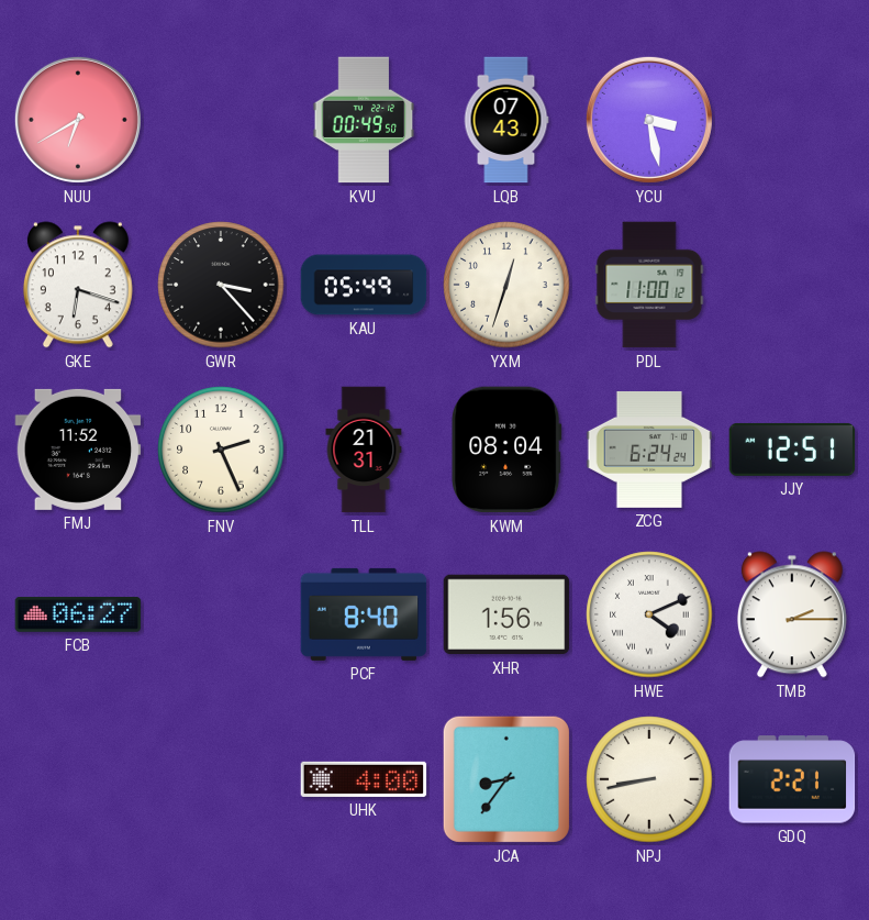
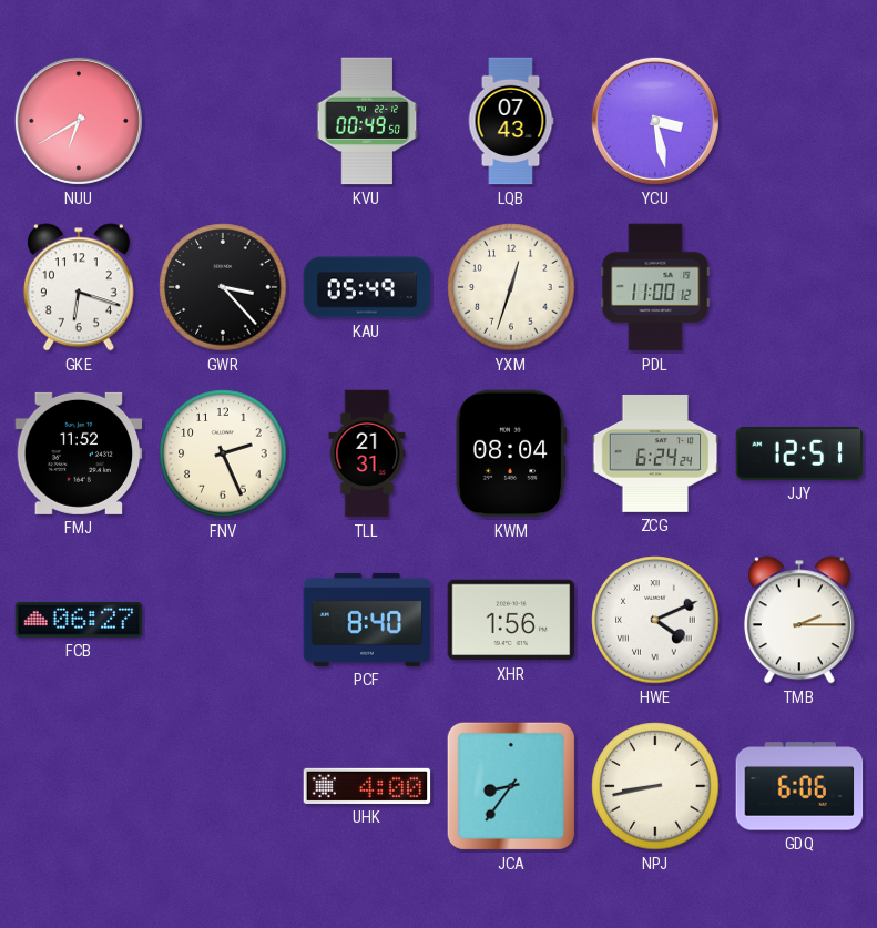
GDQ: 2:21 -> 6:06 (799, 786)
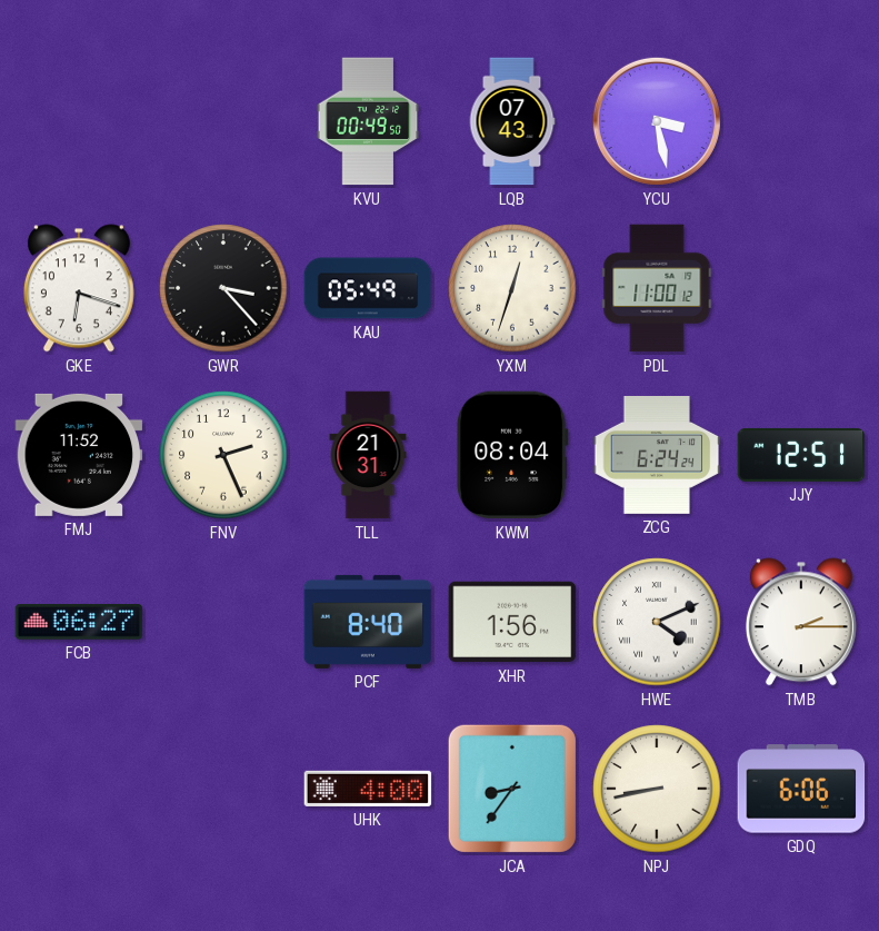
NUU: 6:40 -> none (79, 121)
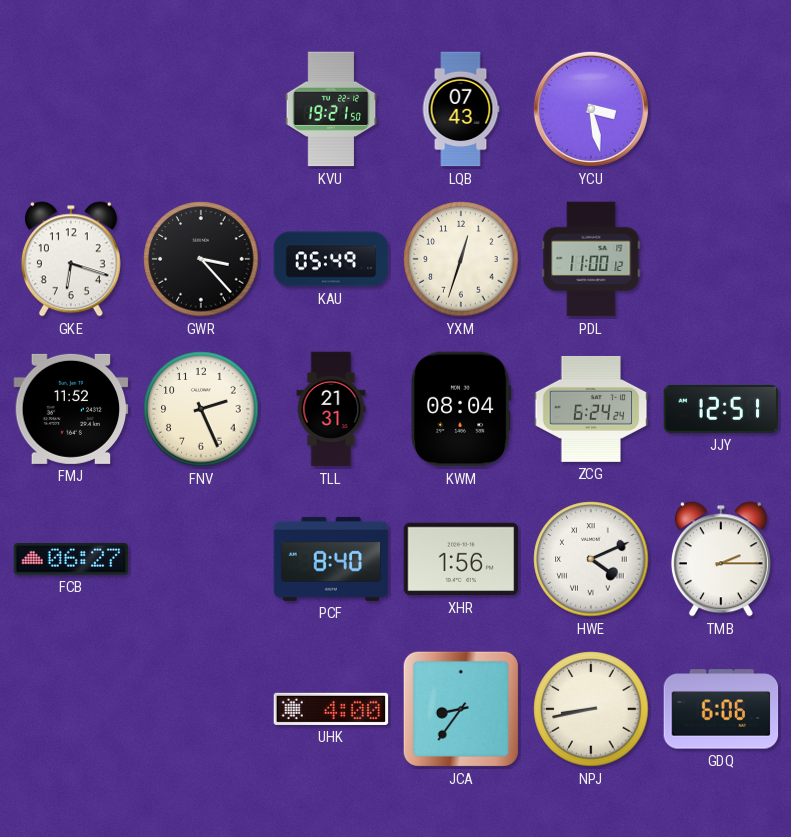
KVU: 00:49 -> 19:21 (331, 109)
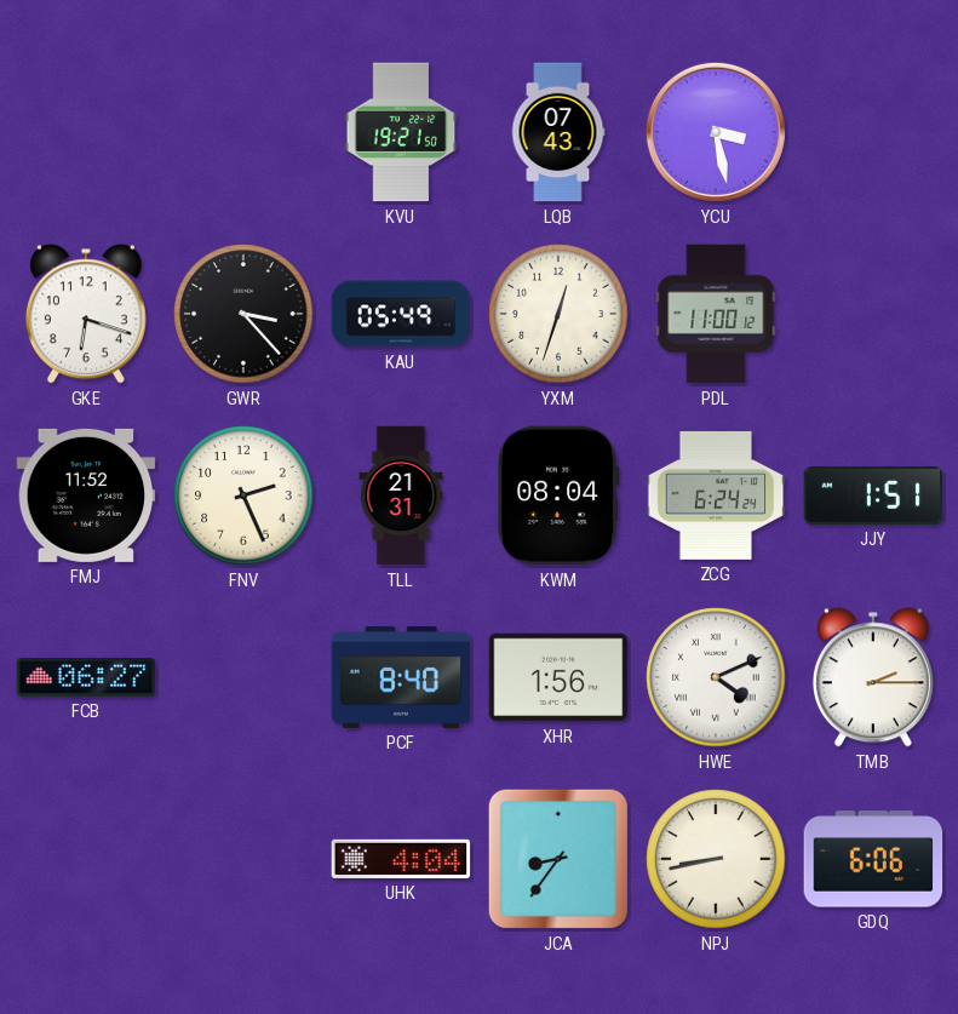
JJY: 12:51 -> 1:51 (873, 495)
UHK: 4:00 -> 4:04 (401, 859)
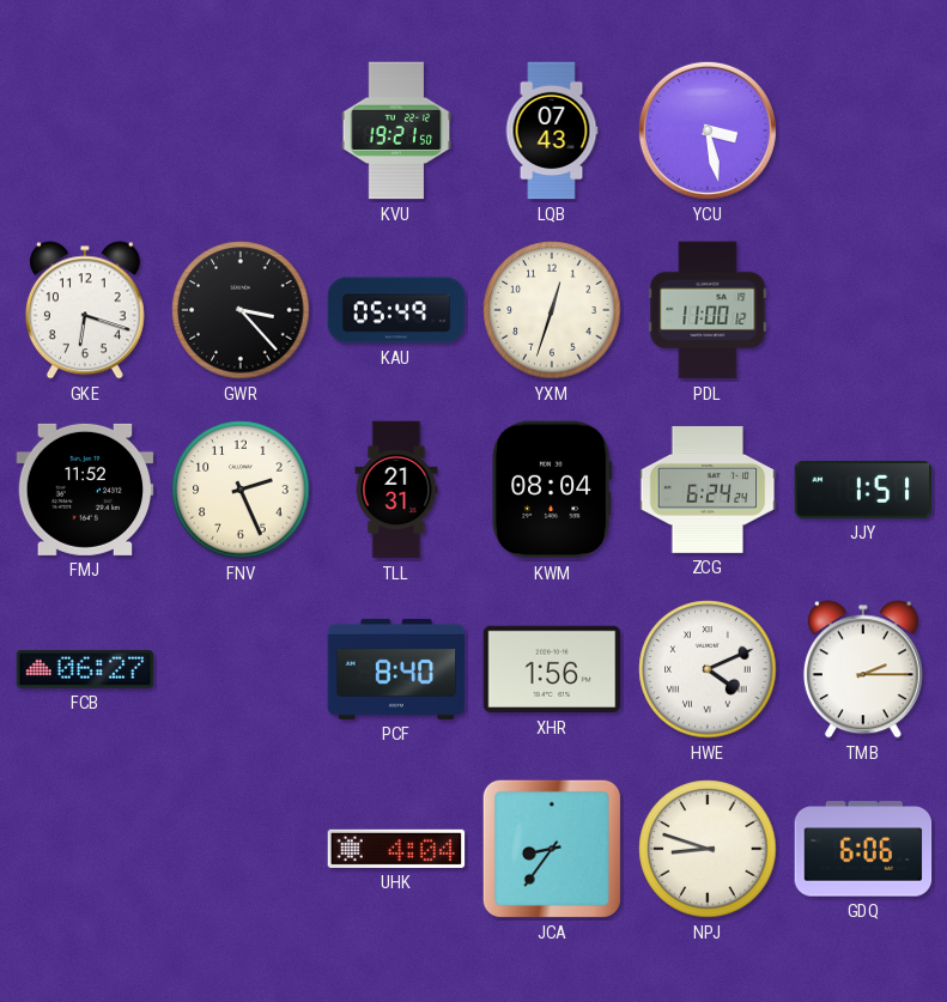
NPJ: 8:43 -> 8:48 (708, 849)
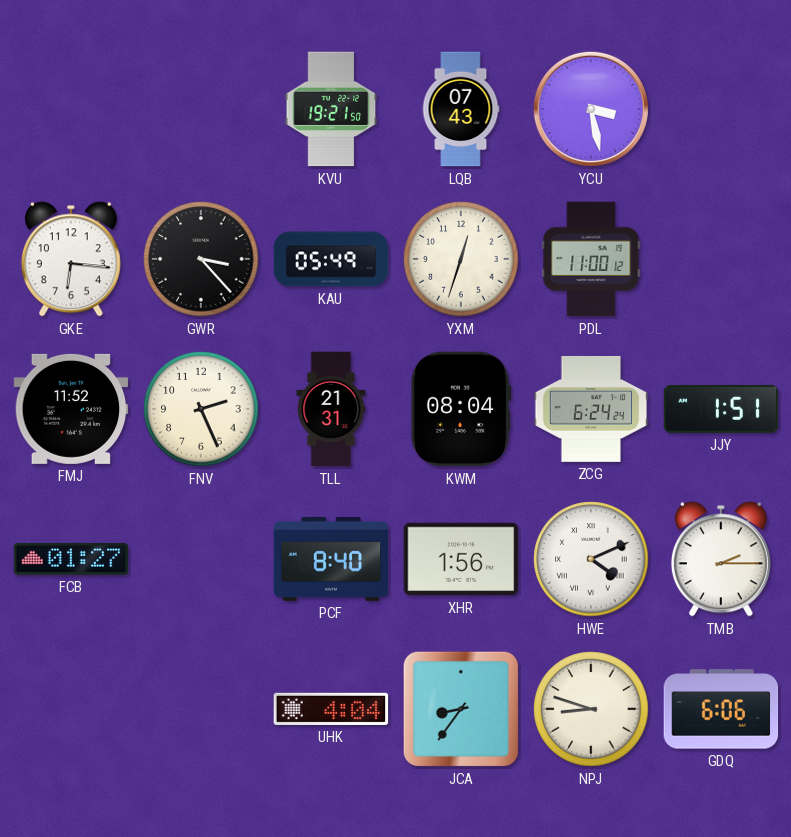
GKE: 6:18 -> 6:16 (71, 259)
FCB: 06:27 -> 01:27 (71, 559)
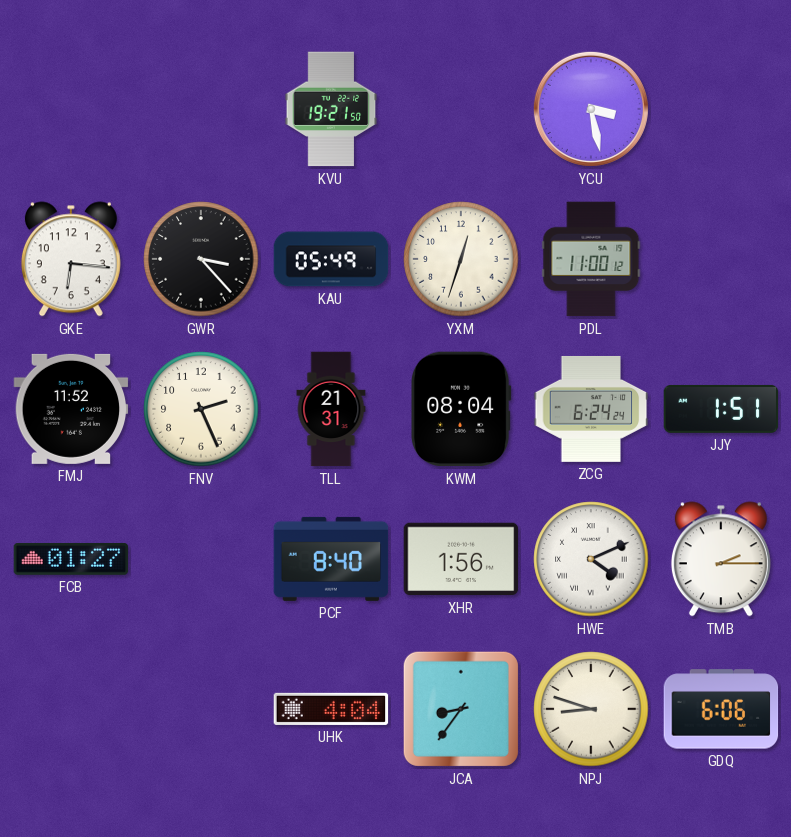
LQB: 07:43 -> none (461, 109)
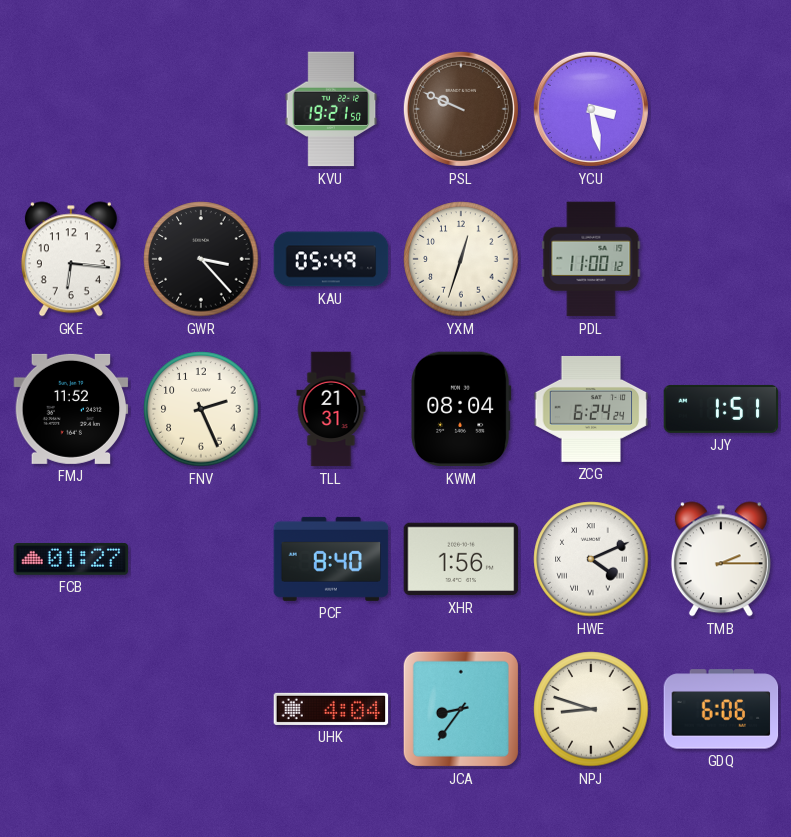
PSL: none -> 9:49 (461, 109)
